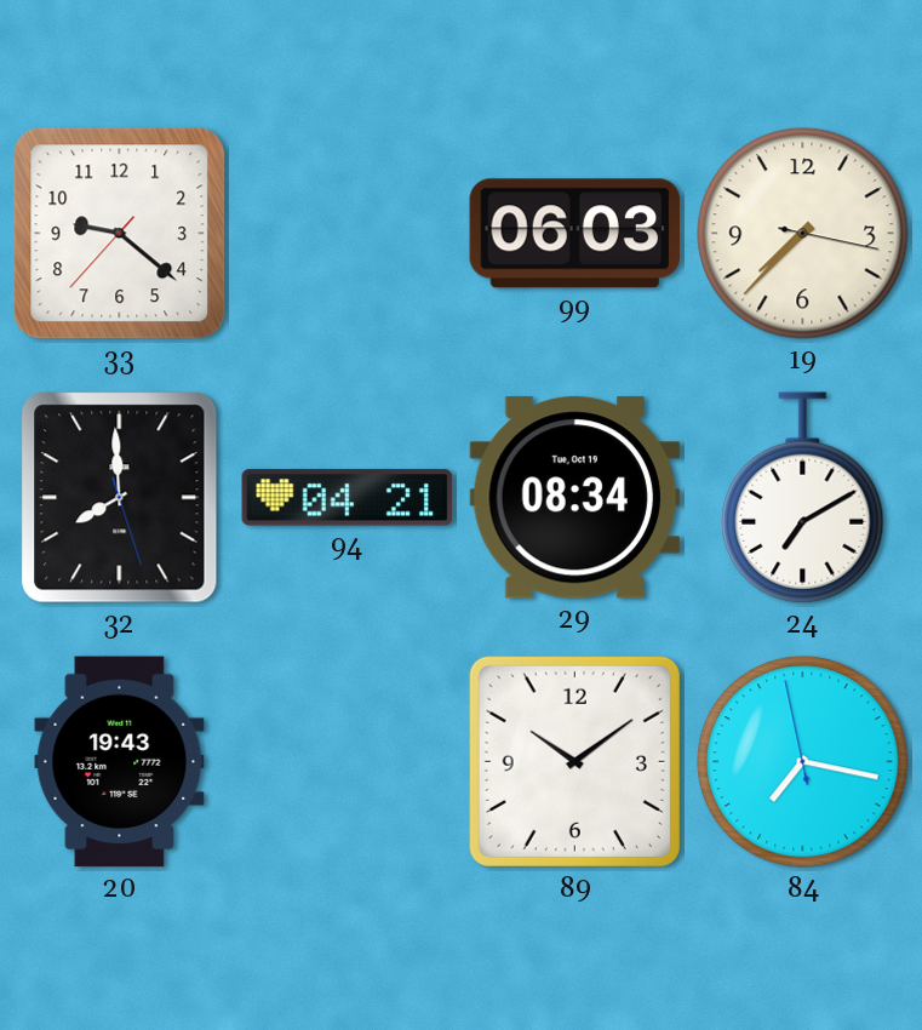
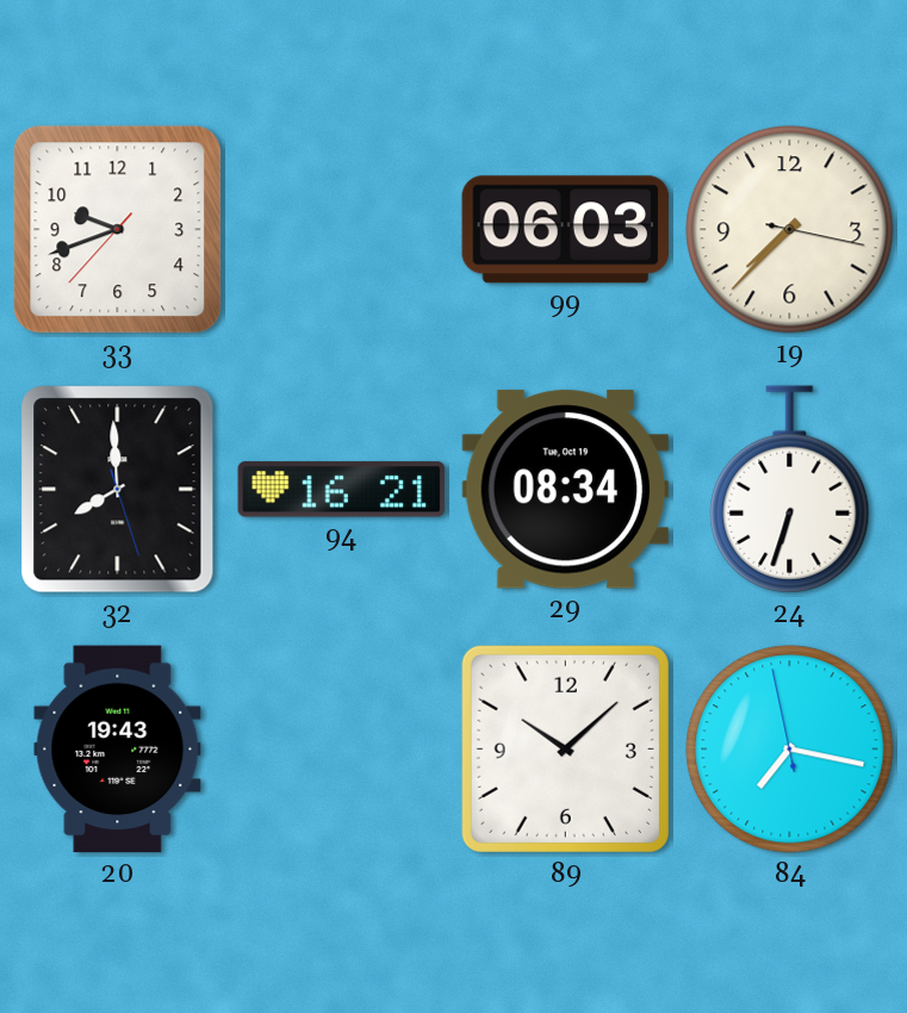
33: 9:21 -> 9:41 (118, 230)
94: 04:21 -> 16:21 (342, 490)
24: 7:10 -> 6:33 (790, 490)
89: 10:09 -> 10:08 (565, 748)
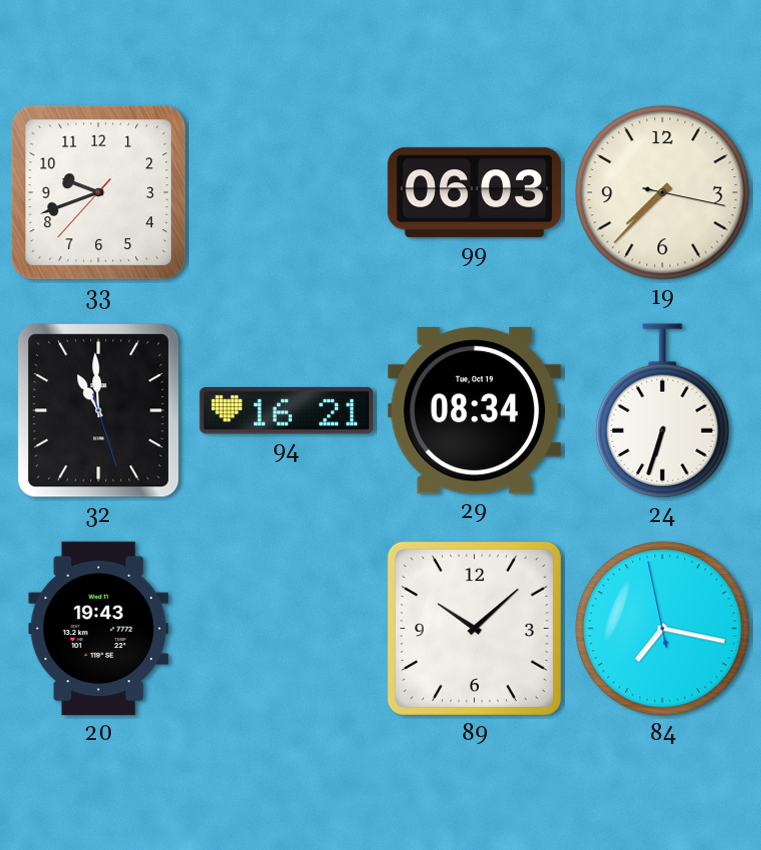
32: 7:59 -> 10:59 (99, 411)
